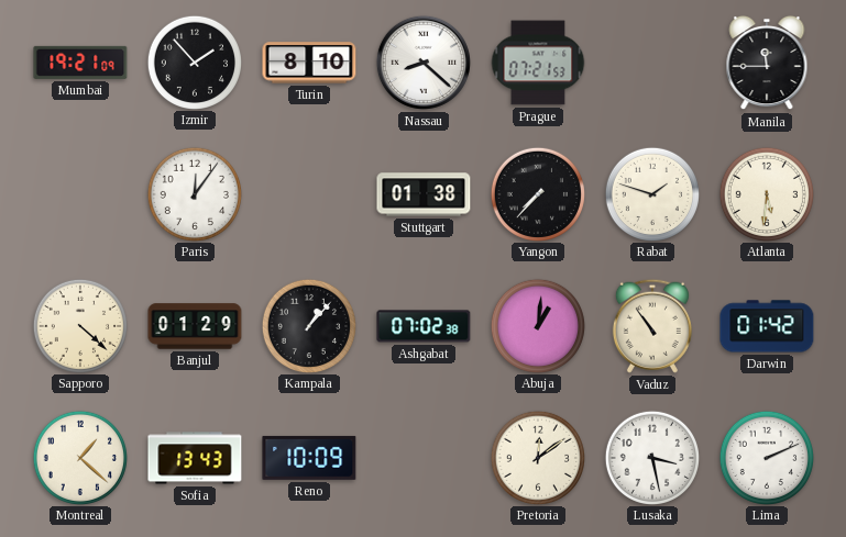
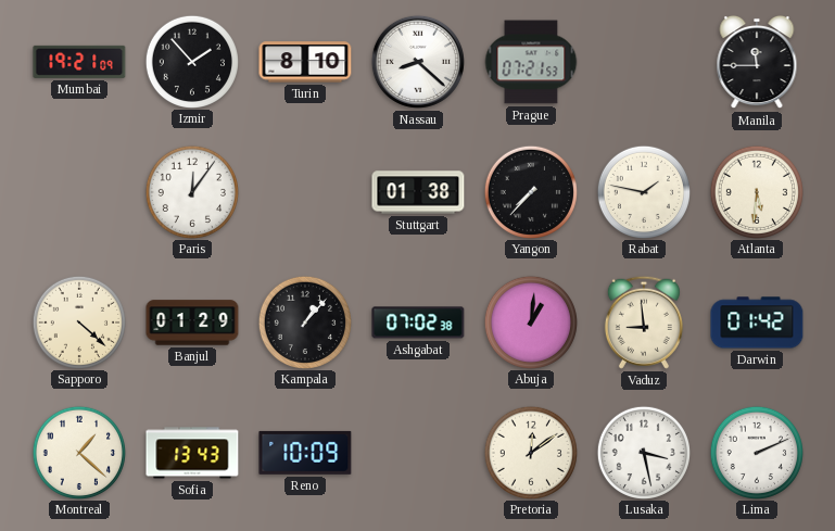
Rabat: 1:48 -> 1:47 (643, 191)
Vaduz: 10:54 -> 8:59 (644, 323)
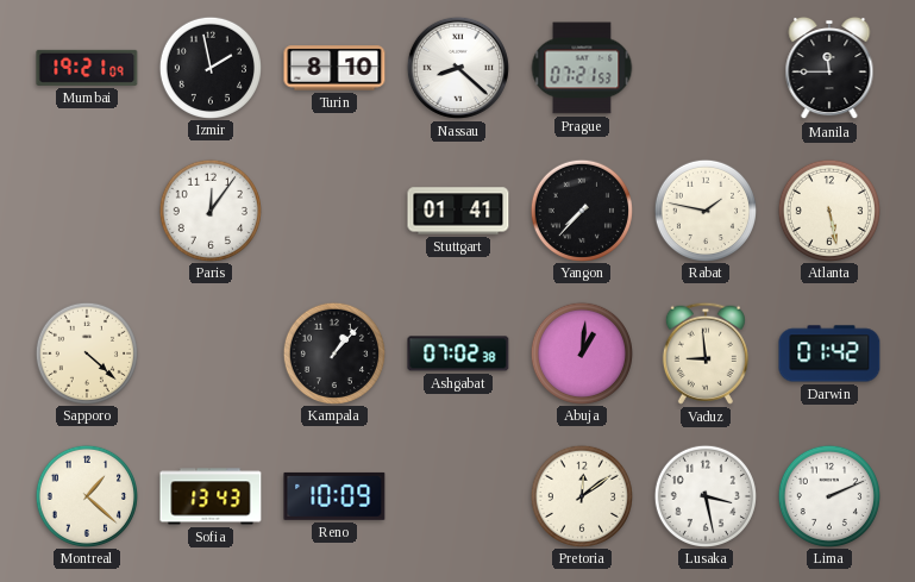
Izmir: 1:53 -> 1:58 (209, 67)
Stuttgart: 01:38 -> 01:41 (458, 211)
Atlanta: 5:31 -> 5:28 (828, 209)
Banjul: 01:29 -> none (192, 323)
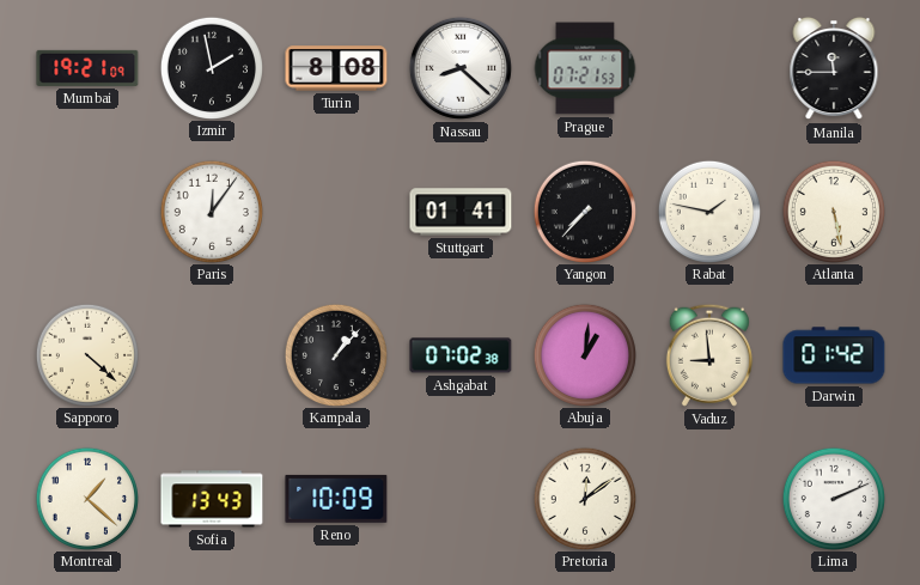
Turin: 8:10 -> 8:08 (336, 68)
Lusaka: 3:28 -> none (704, 495)
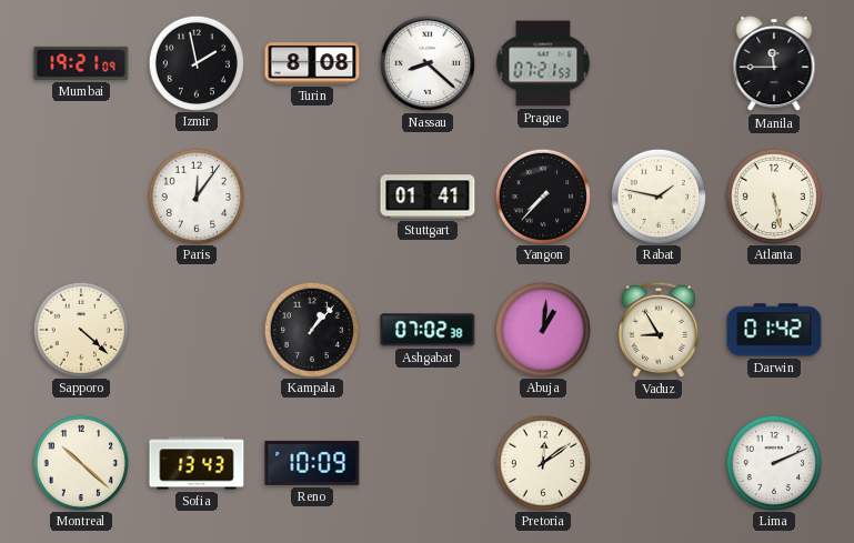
Vaduz: 8:59 -> 8:55 (659, 330)
Montreal: 1:22 -> 10:22 (80, 462)
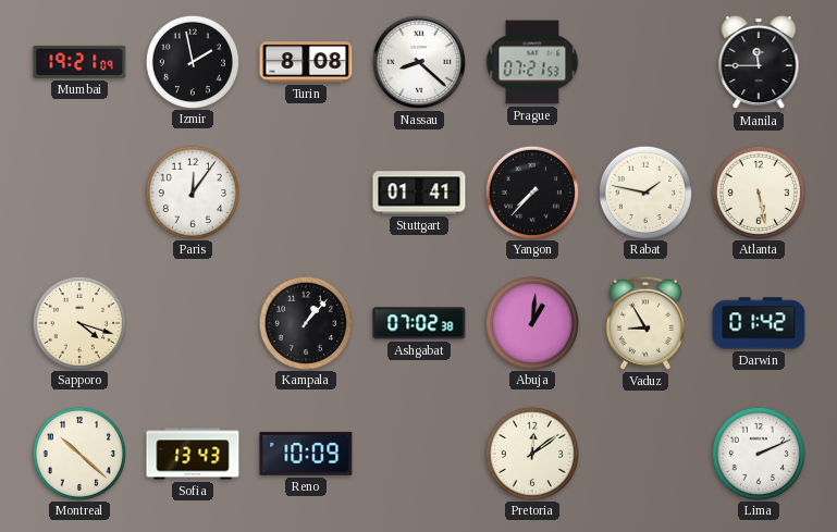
Sapporo: 4:22 -> 4:18 (78, 322)
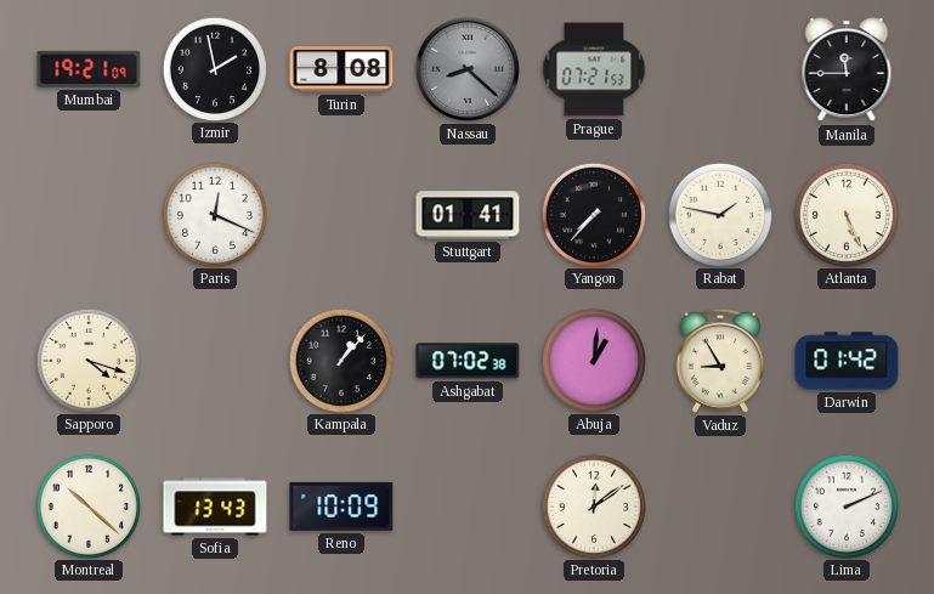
Nassau dial: white -> grey (468, 69)
Paris: 12:06 -> 12:19 (214, 214)
Atlanta: 5:28 -> 5:26 (845, 214)
